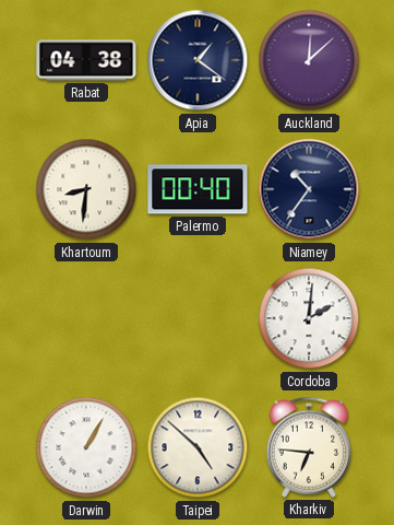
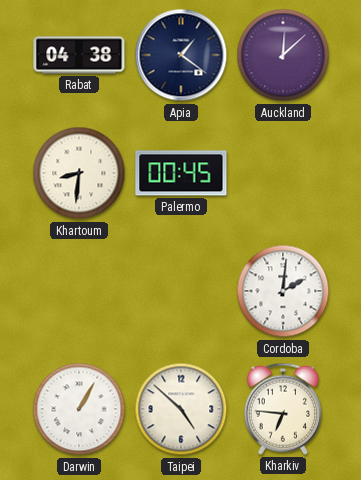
Palermo: 00:40 -> 00:45 (181, 173)
Niamey: 10:36 -> none (309, 189)
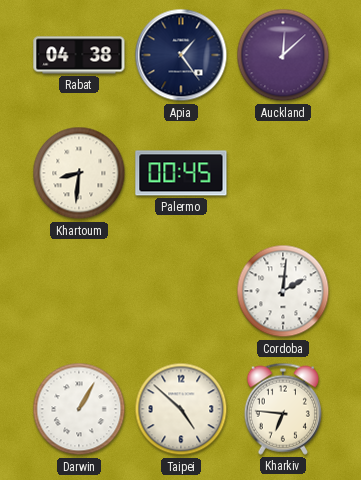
Apia: 1:21 -> 1:24 (181, 55)
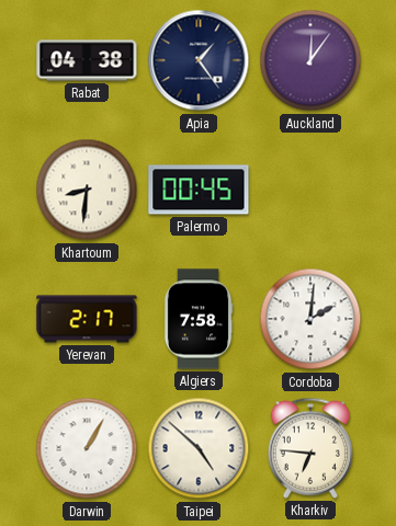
Auckland: 12:08 -> 12:06 (310, 60)
Yerevan: none -> 2:17 (87, 319)
Algiers: none -> 7:58 (199, 319)
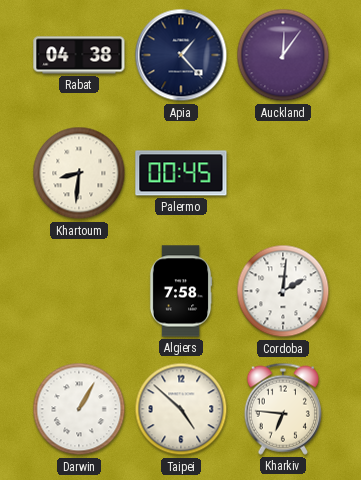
Apia: 1:24 -> 1:23 (181, 55)
Yerevan: 2:17 -> none (87, 319)
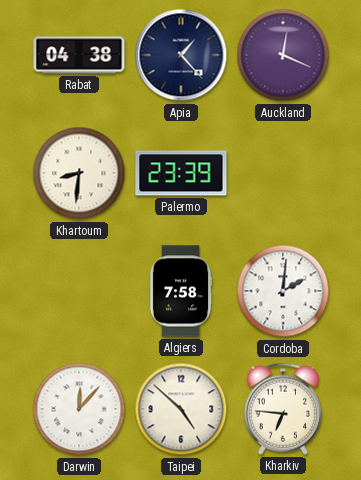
Auckland: 12:06 -> 12:19 (283, 55)
Palermo: 00:45 -> 23:39 (181, 173)
Darwin: 1:05 -> 12:07 (79, 409)
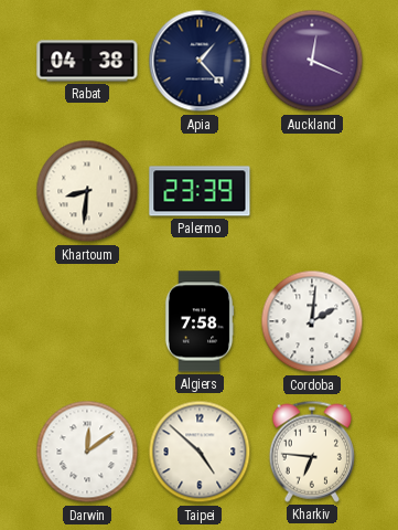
Darwin: 12:07 -> 12:09 (87, 452)
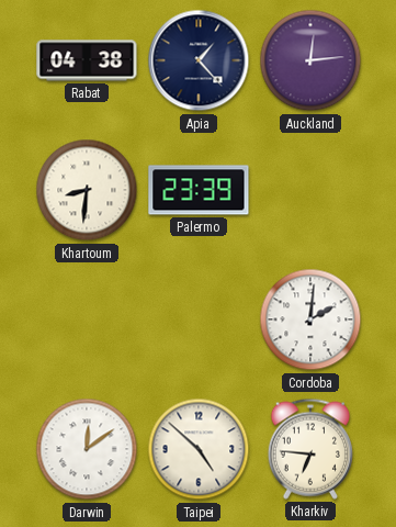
Auckland: 12:19 -> 12:14 (310, 60)
Algiers: 7:58 -> none (200, 321)
